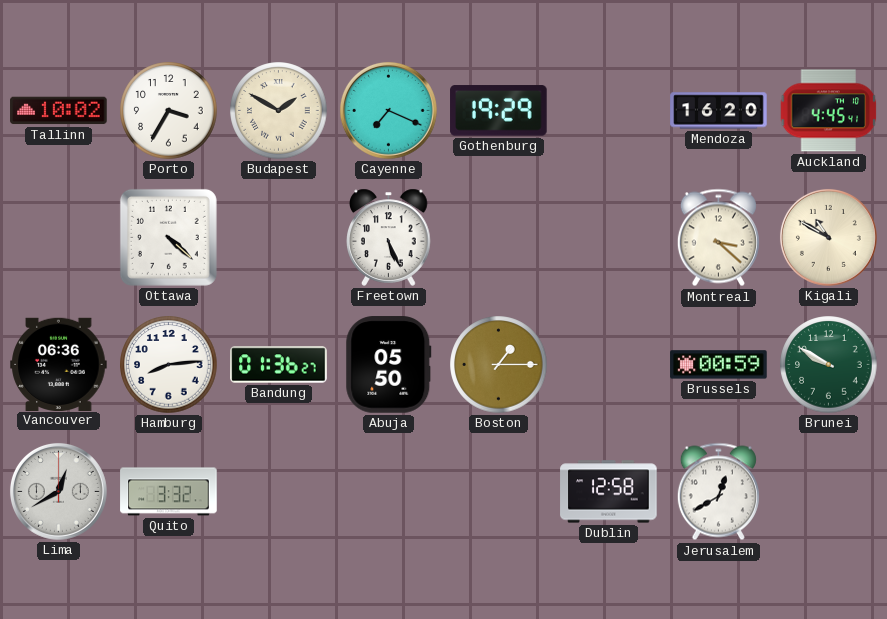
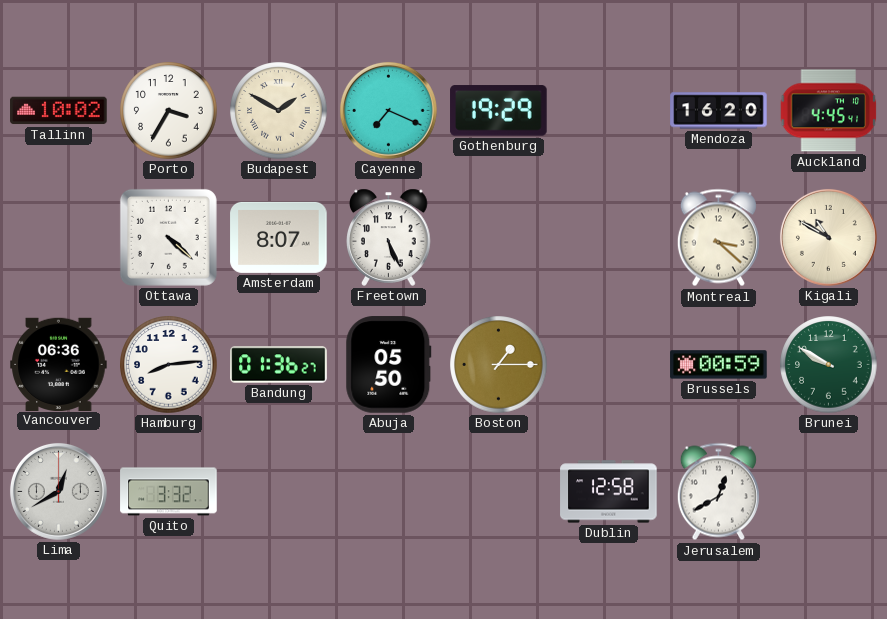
Amsterdam: none -> 8:07 (279, 237)
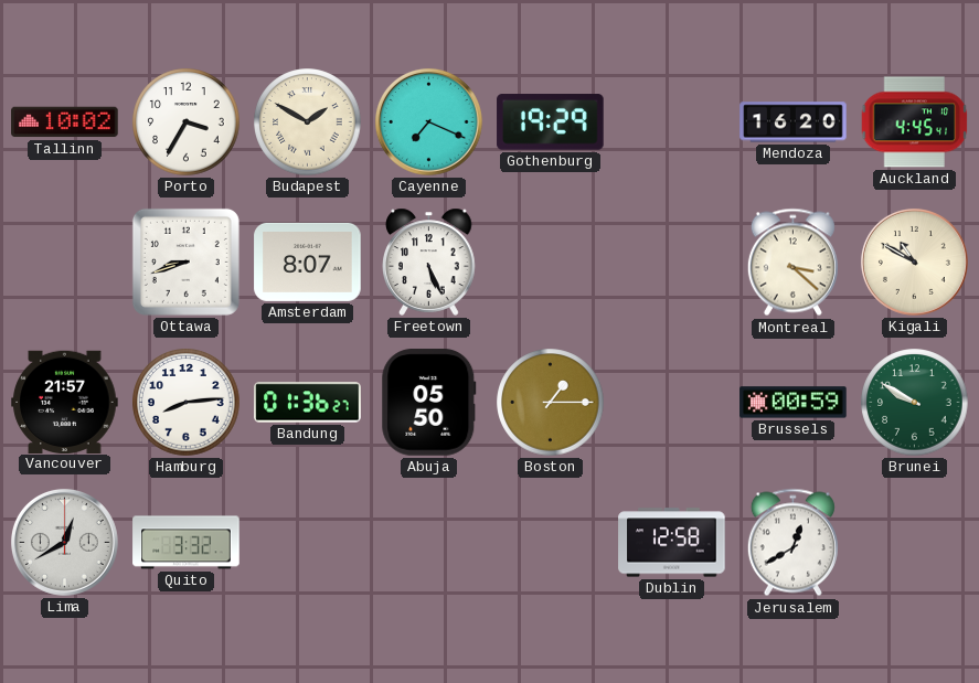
Ottawa: 4:22 -> 8:42 (185, 262)
Vancouver: 06:36 -> 21:57 (65, 402)
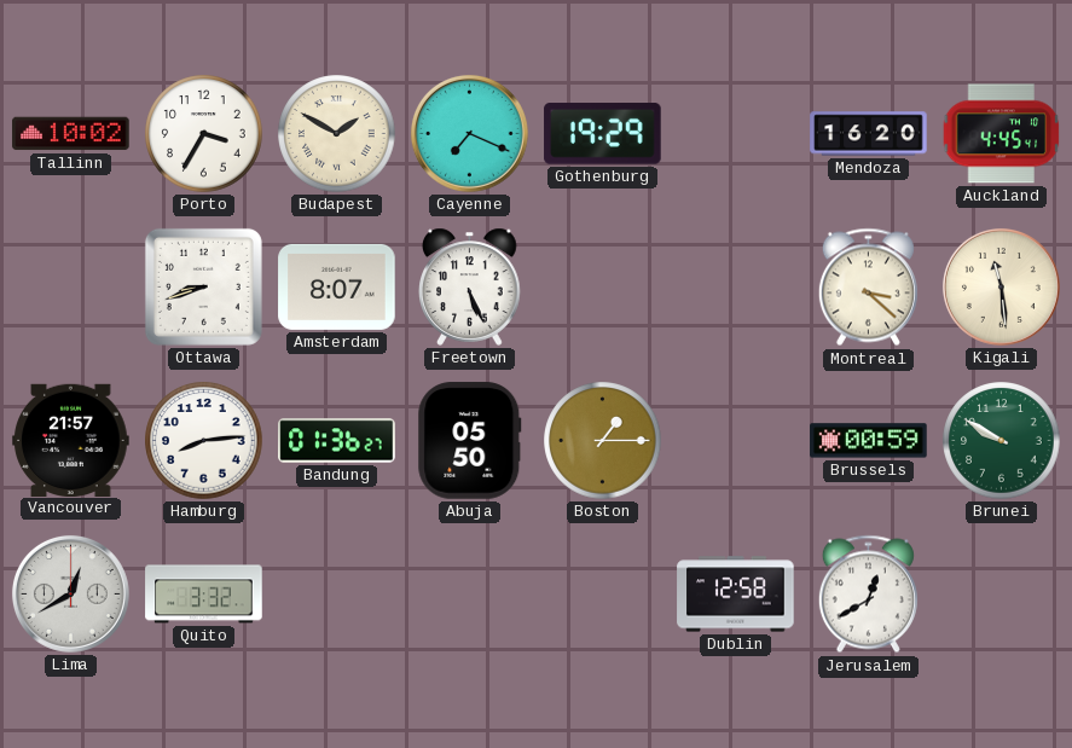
Kigali: 10:50 -> 11:29 (1001, 286)
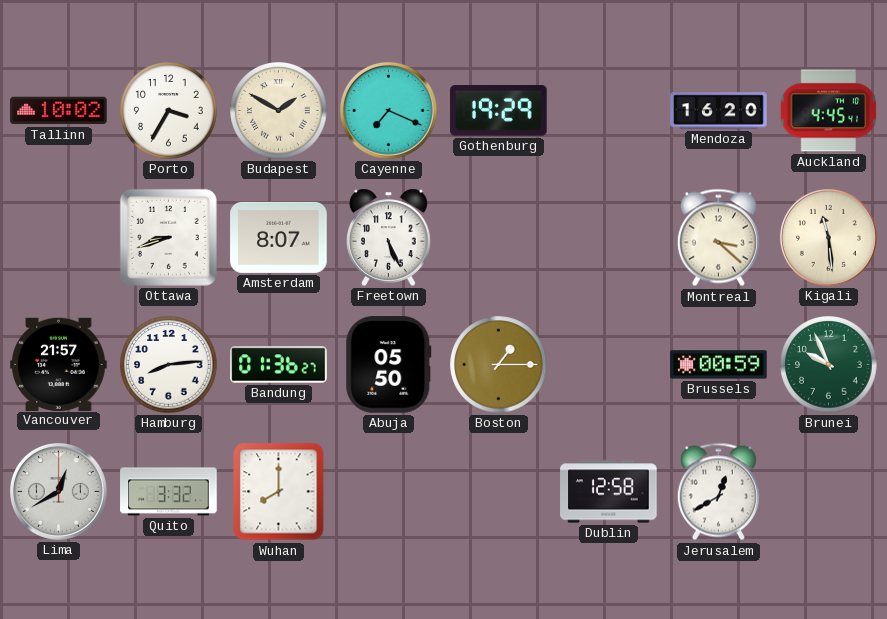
Brunei: 9:50 -> 9:56 (829, 365)
Wuhan: none -> 8:00 (279, 492)
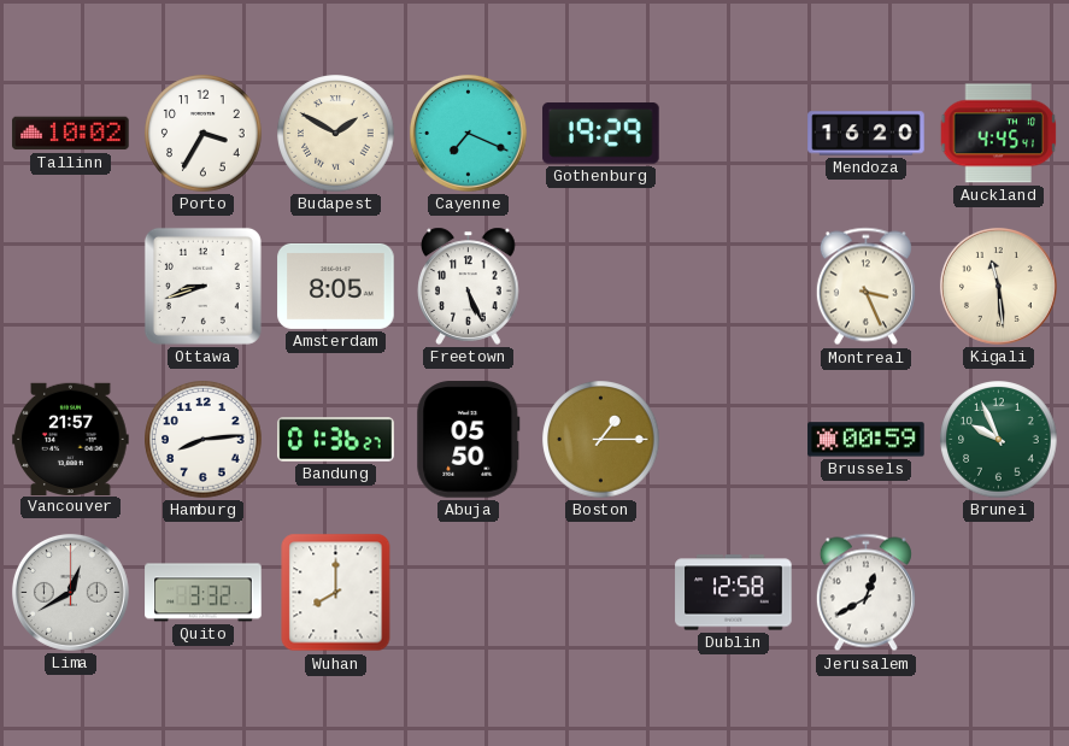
Amsterdam: 8:07 -> 8:05 (336, 286)
Montreal: 3:22 -> 3:26 (865, 287)
